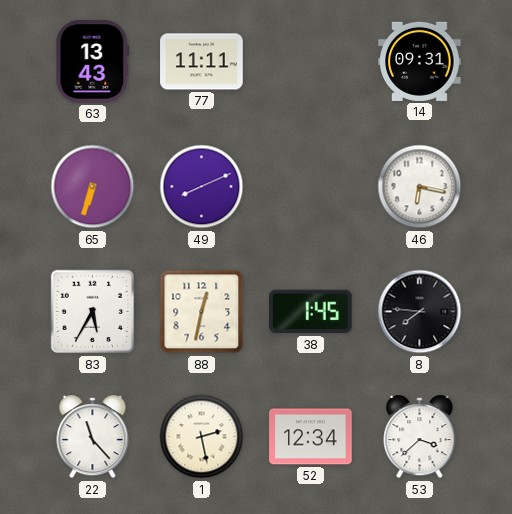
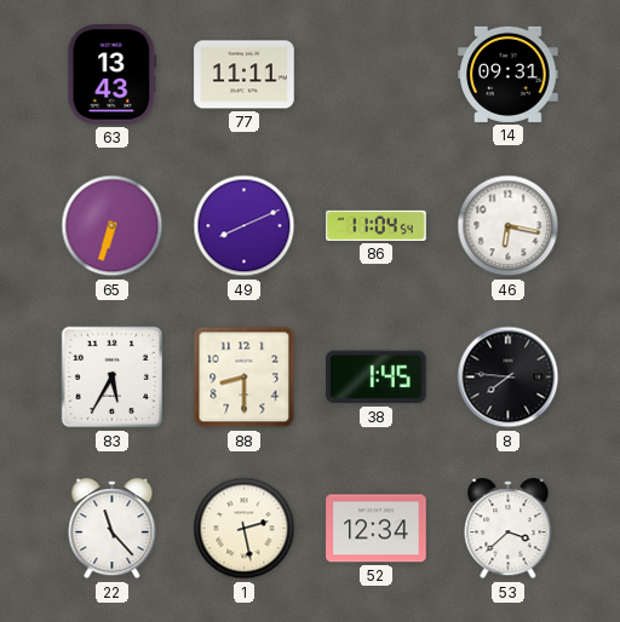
86: none -> 11:04 (377, 225)
88: 12:32 -> 8:30 (245, 378)
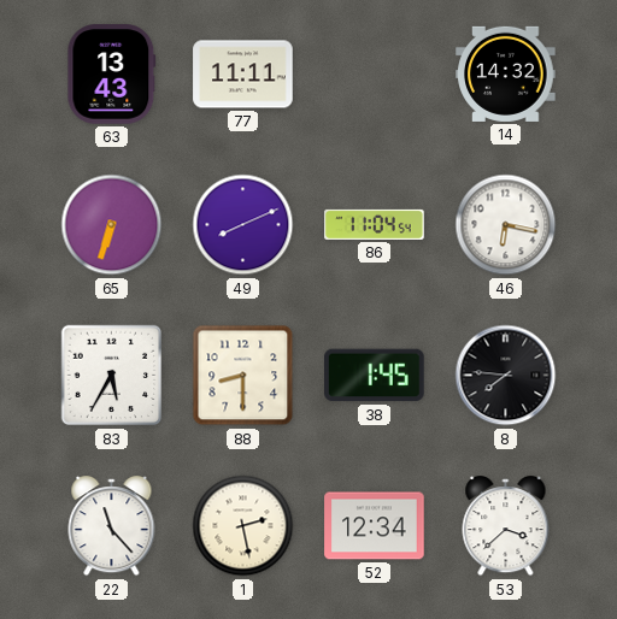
14: 09:31 -> 14:32 (506, 73)
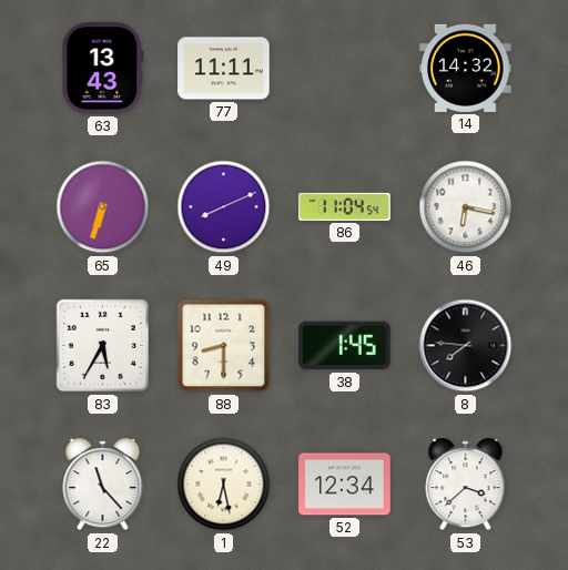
1: 2:28 -> 6:28 (224, 485)
